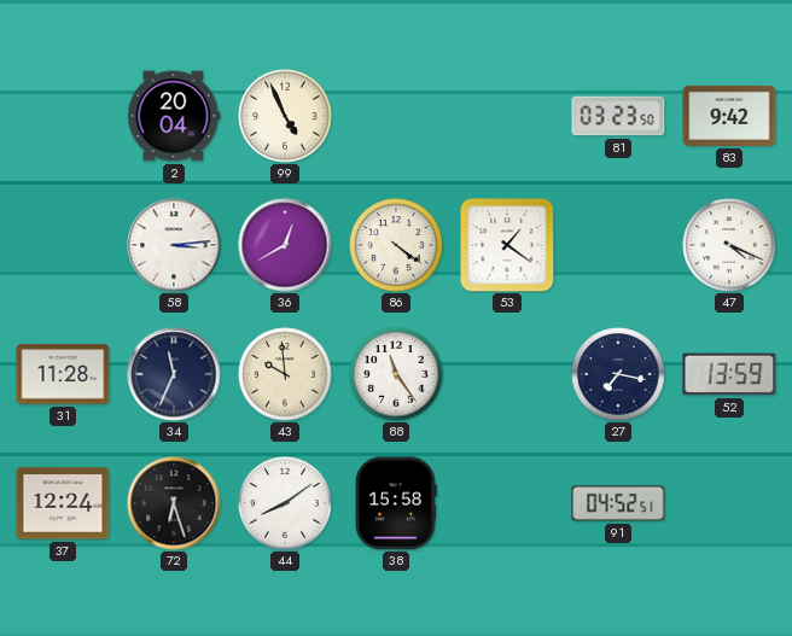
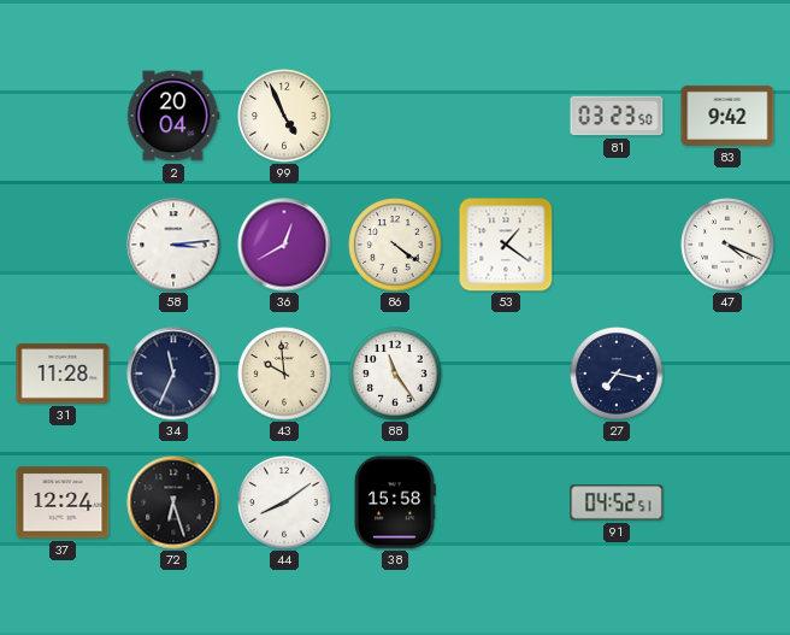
52: 13:59 -> none (729, 374)
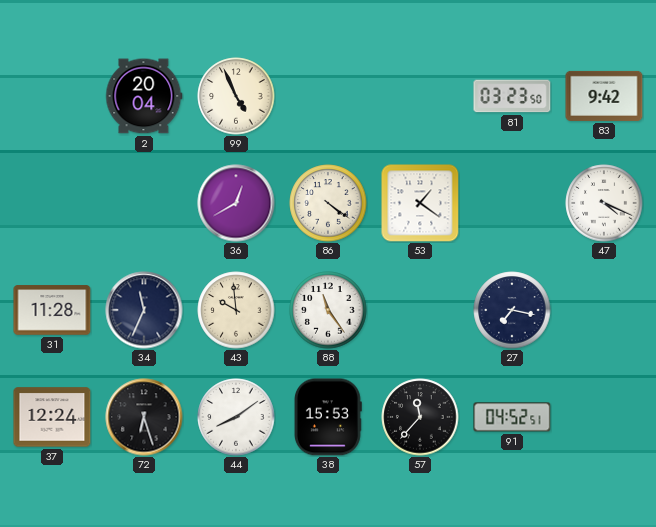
58: 3:14 -> none (173, 245)
38: 15:58 -> 15:53 (328, 417)
57: none -> 11:37 (420, 417)
